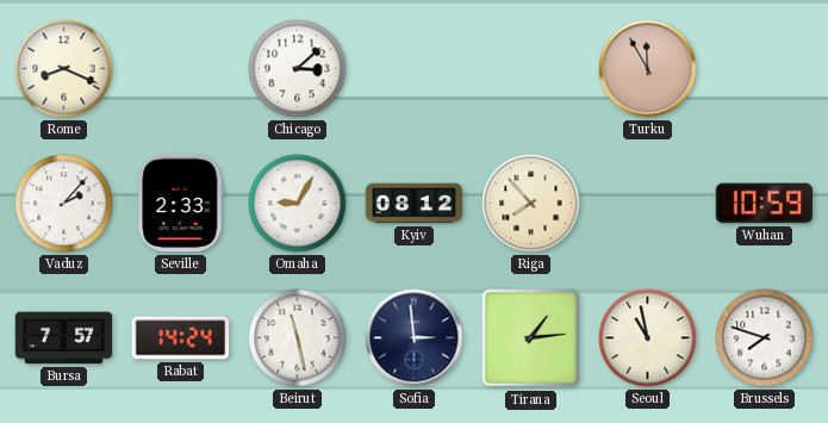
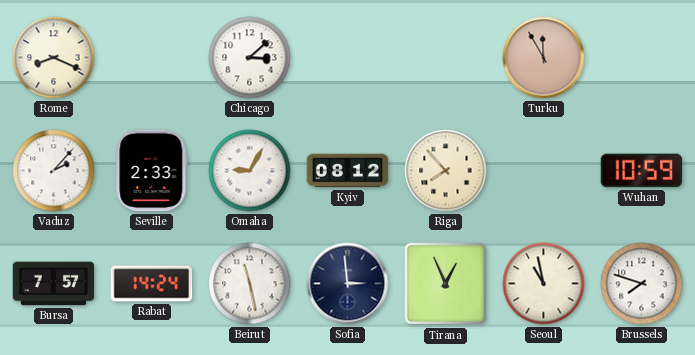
Tirana: 1:14 -> 12:56 (446, 284)
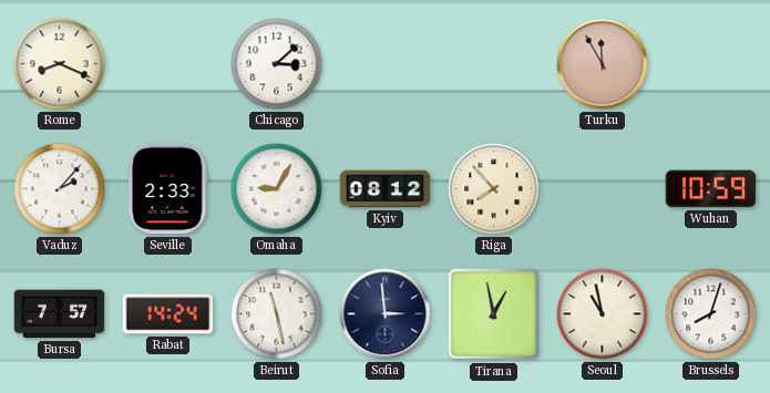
Tirana: 12:56 -> 12:58 (494, 314)
Brussels: 7:48 -> 8:03 (711, 314)
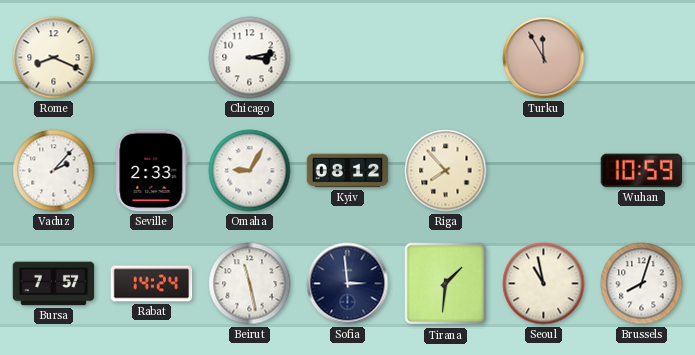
Chicago: 3:08 -> 3:13 (250, 58)
Tirana: 12:58 -> 1:31 (446, 284)
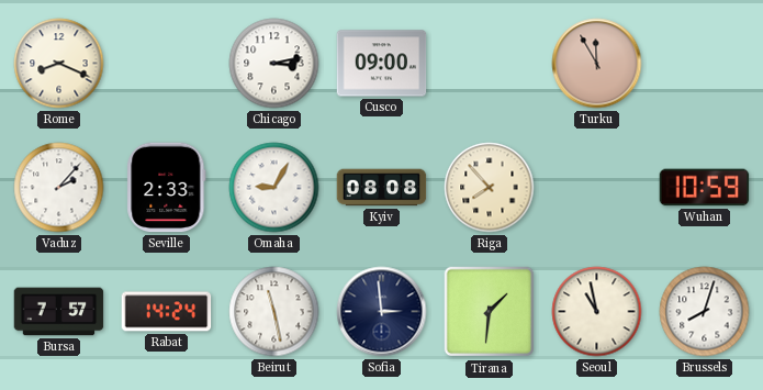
Cusco: none -> 09:00 (382, 64)
Kyiv: 08:12 -> 08:08 (382, 188)
